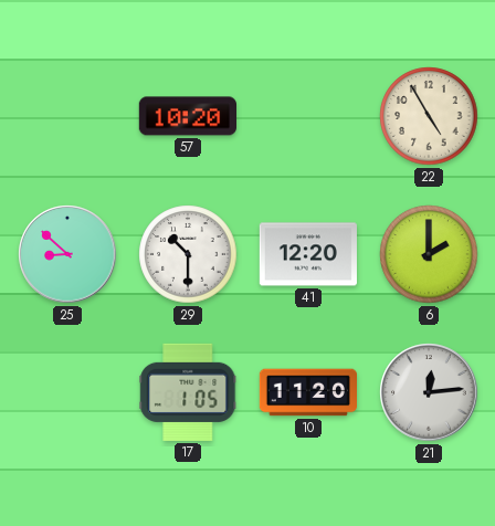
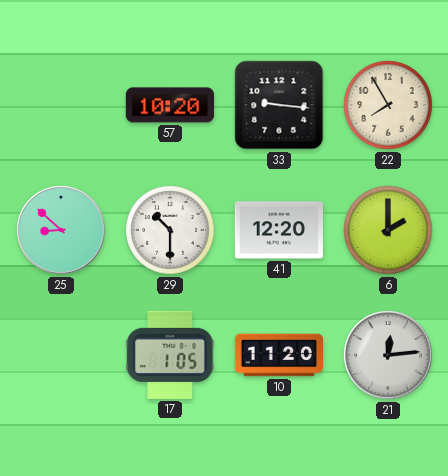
33: none -> 9:16 (279, 105)
22: 4:55 -> 7:55 (388, 105)
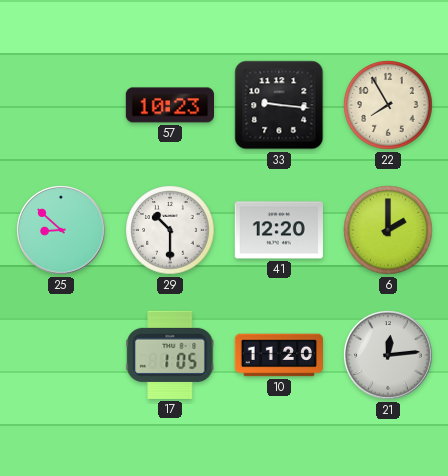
57: 10:20 -> 10:23 (169, 105)
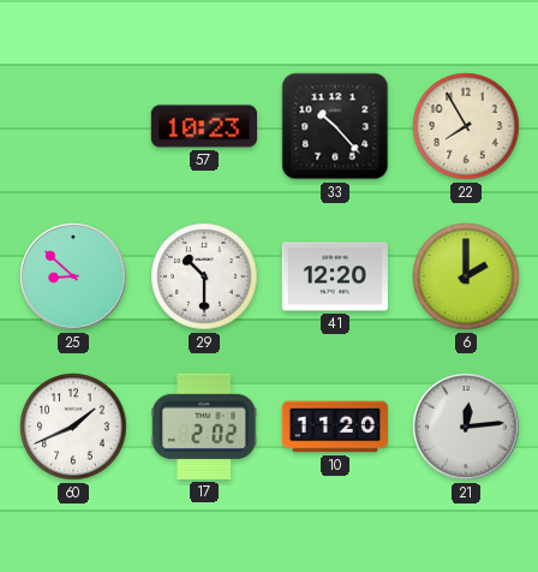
33: 9:16 -> 10:23 (335, 126)
60: none -> 1:41 (73, 427)
17: 1:05 -> 2:02 (204, 427)
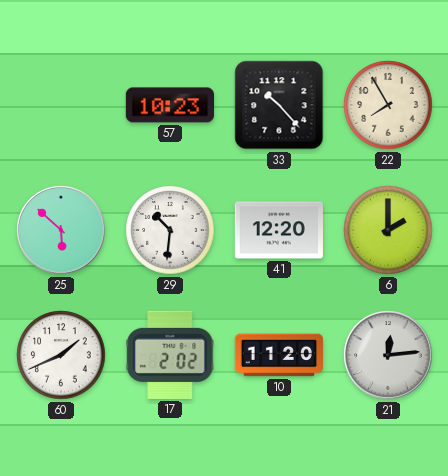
25: 8:52 -> 5:52 (61, 230)
29: 10:30 -> 10:31 (170, 230)
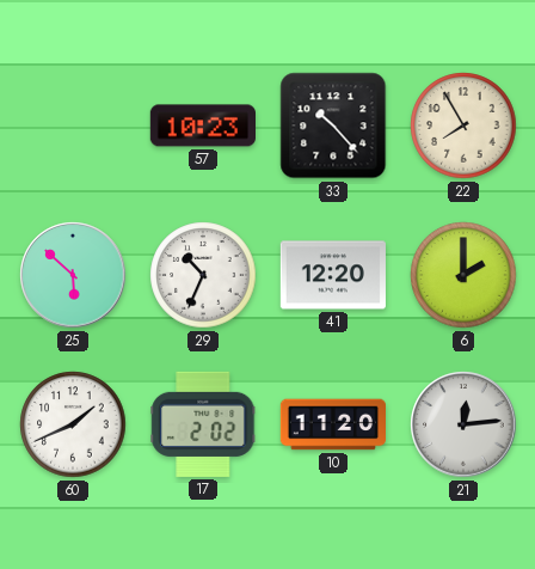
29: 10:31 -> 10:34 (203, 275)
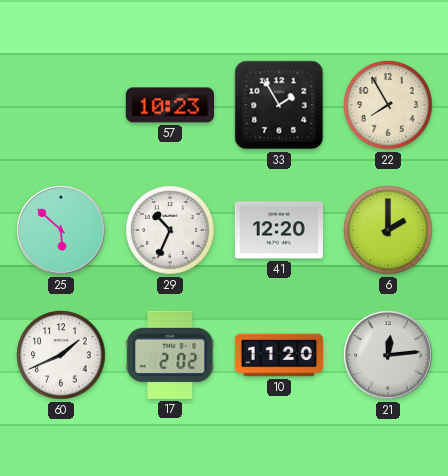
33: 10:23 -> 1:55 (279, 105)
